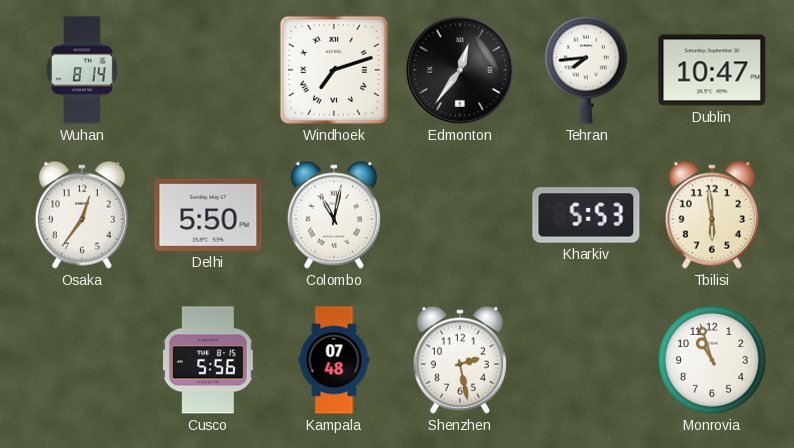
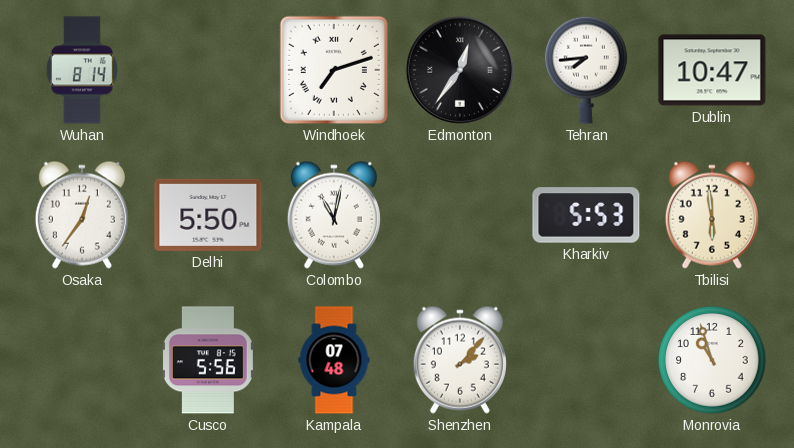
Shenzhen: 2:28 -> 2:07 (460, 360)
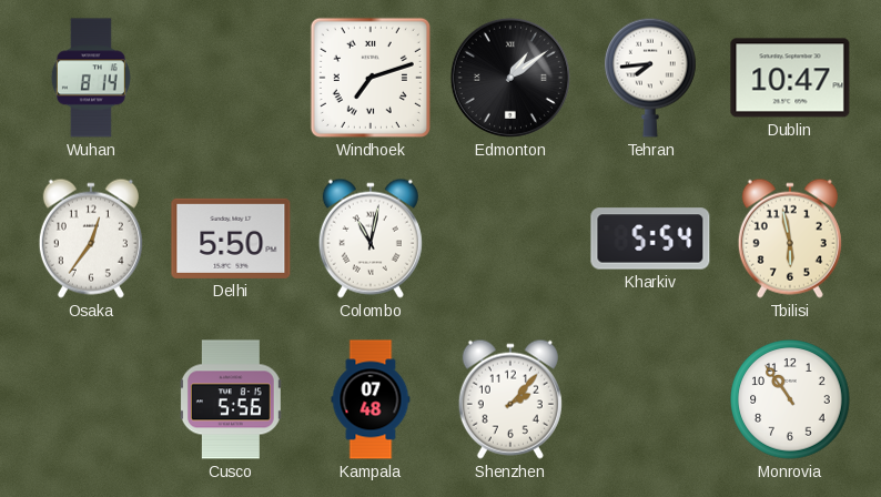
Edmonton: 12:36 -> 1:09 (510, 78)
Kharkiv: 5:53 -> 5:54 (650, 239)
Tbilisi: 5:59 -> 5:58 (790, 239)
Monrovia: 10:57 -> 10:54 (790, 399)
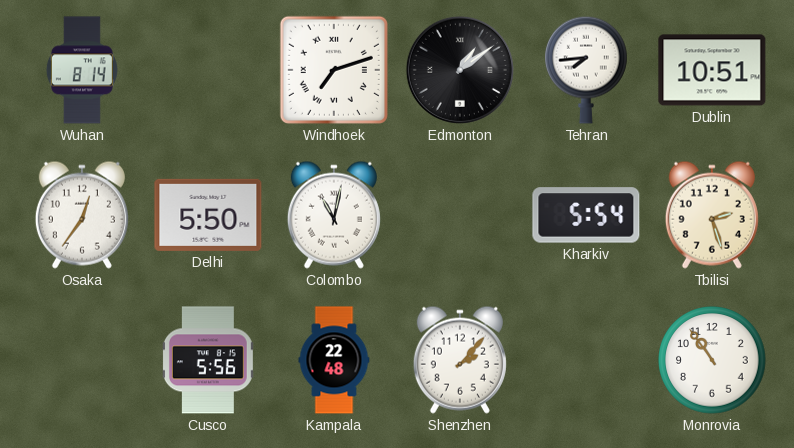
Dublin: 10:47 -> 10:51 (712, 70)
Tbilisi: 5:58 -> 2:27 (712, 215)
Kampala: 07:48 -> 22:48 (334, 360)
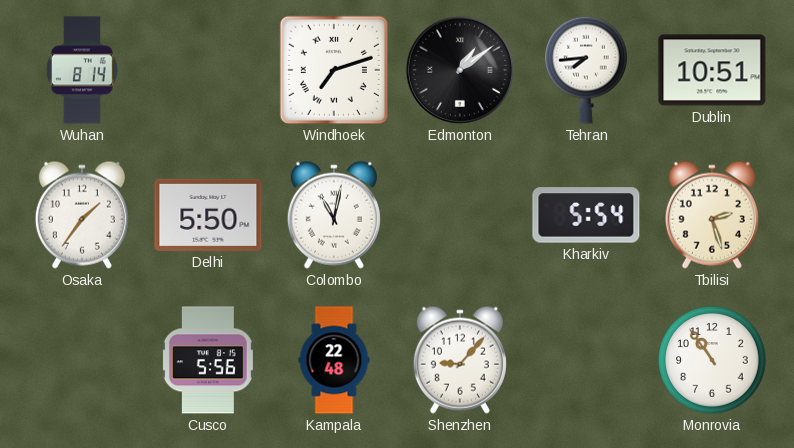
Osaka: 12:36 -> 1:36 (82, 215)
Shenzhen: 2:07 -> 9:07 (460, 360)
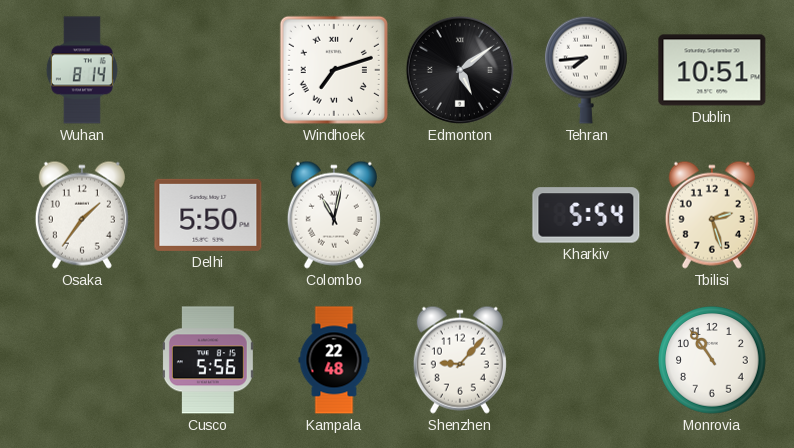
Edmonton: 1:09 -> 5:09 (460, 70)
